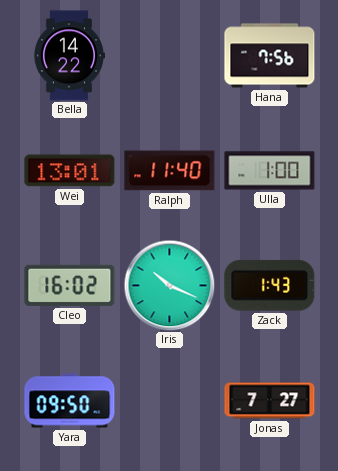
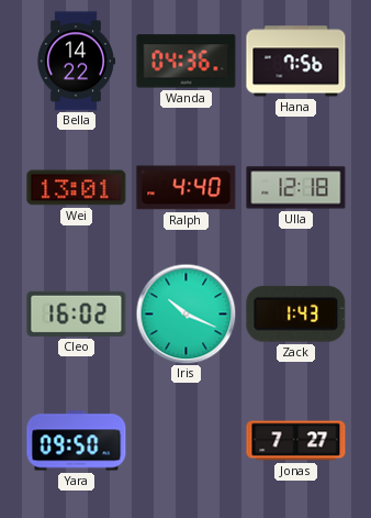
Wanda: none -> 04:36 (187, 62)
Ralph: 11:40 -> 4:40 (187, 188)
Ulla: 1:00 -> 12:18 (296, 188)
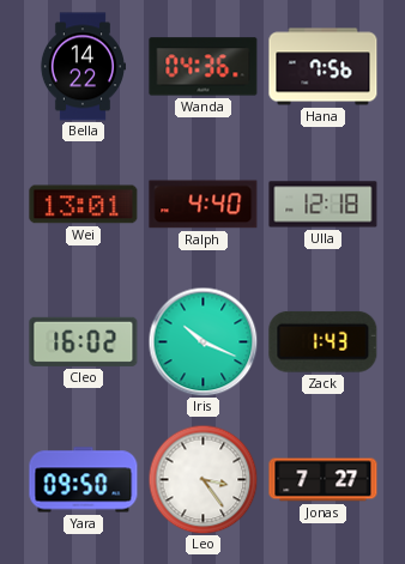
Leo: none -> 3:24 (202, 479)
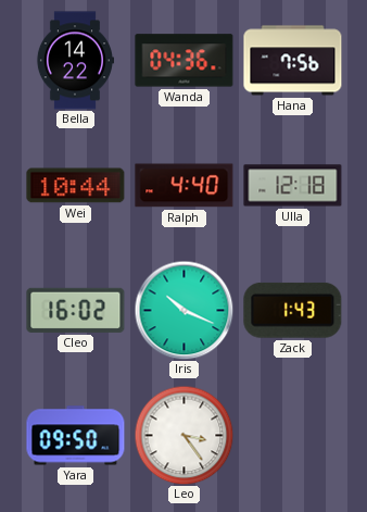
Wei: 13:01 -> 10:44 (76, 186)
Jonas: 7:27 -> none (324, 480)
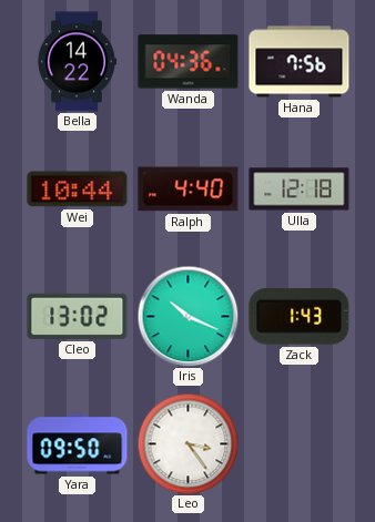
Cleo: 16:02 -> 13:02 (78, 316)
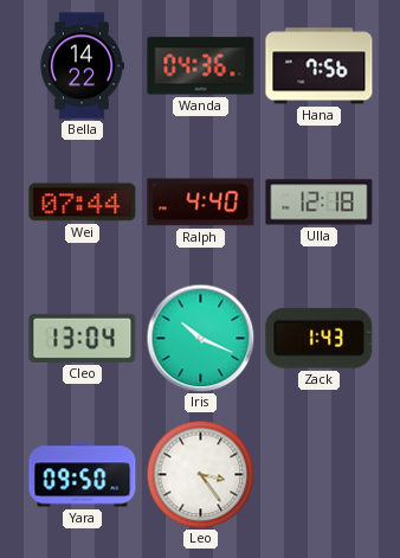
Wei: 10:44 -> 07:44 (83, 203)
Cleo: 13:02 -> 13:04 (83, 338)
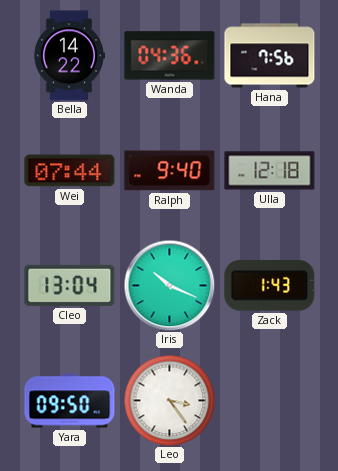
Ralph: 4:40 -> 9:40 (170, 171)
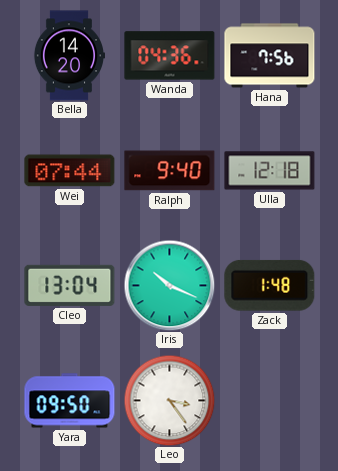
Bella: 14:22 -> 14:20 (68, 56)
Zack: 1:43 -> 1:48 (270, 285)
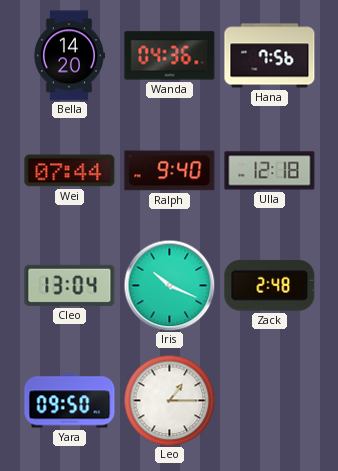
Zack: 1:48 -> 2:48 (270, 285)
Leo: 3:24 -> 1:15 (169, 400)
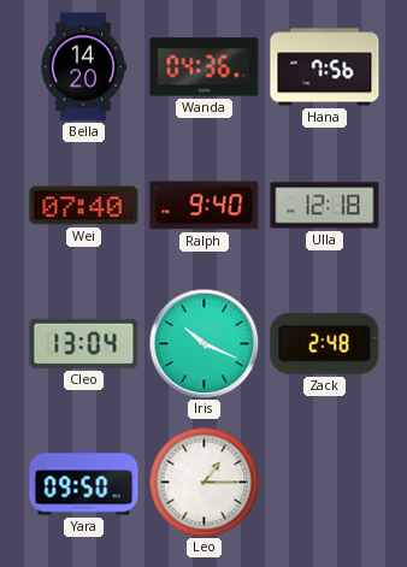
Wei: 07:44 -> 07:40 (84, 206)
